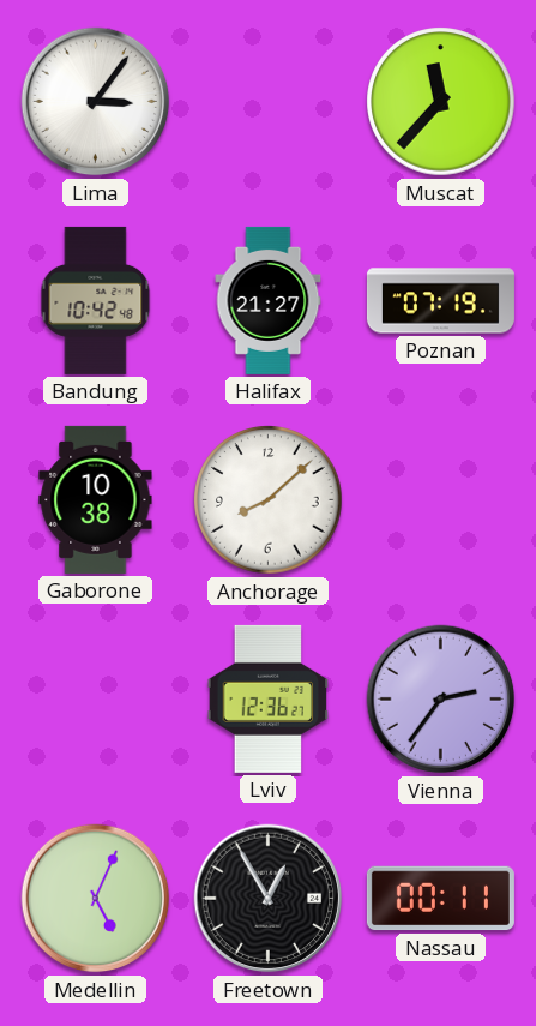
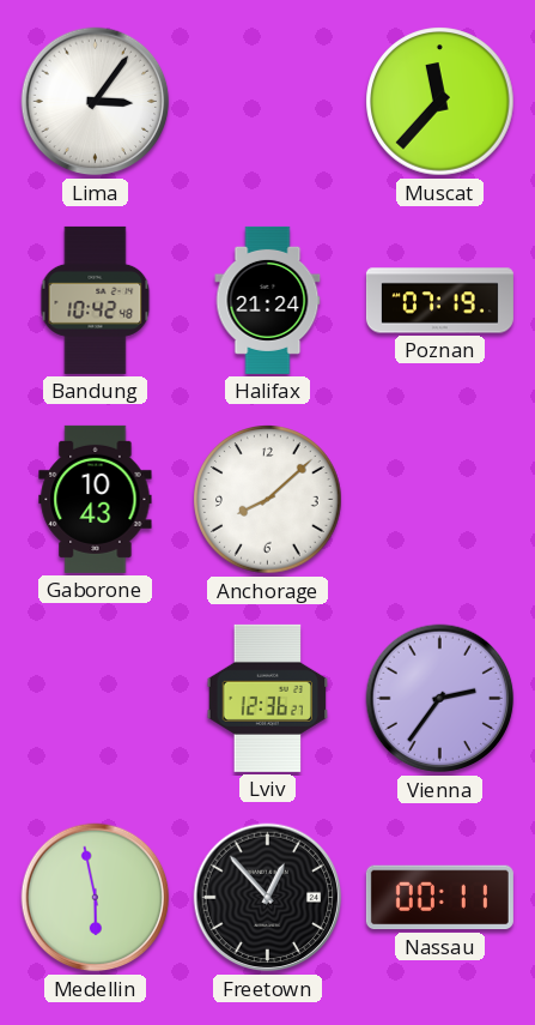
Halifax: 21:27 -> 21:24 (268, 300)
Gaborone: 10:38 -> 10:43 (96, 499)
Medellin: 5:04 -> 5:58 (96, 898)
Freetown: 12:55 -> 12:53 (268, 898)
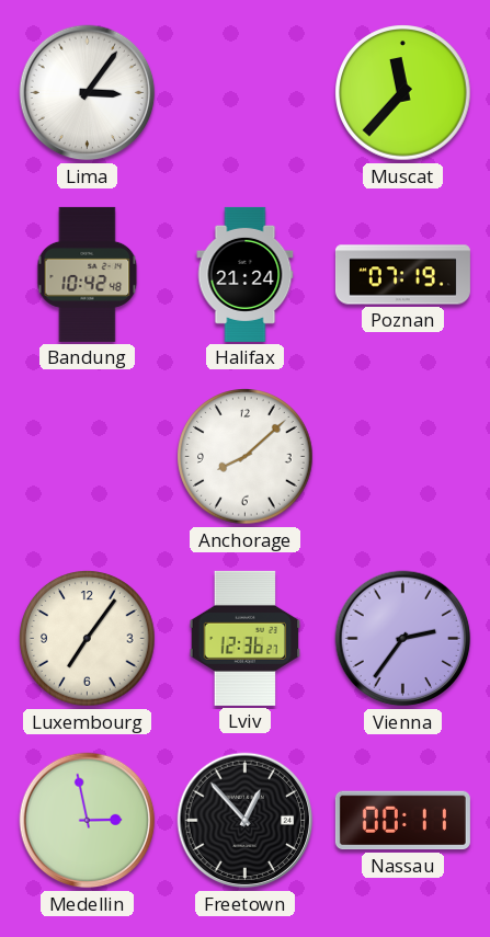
Gaborone: 10:43 -> none (96, 499)
Luxembourg: none -> 7:06 (88, 639)
Medellin: 5:58 -> 2:58 (88, 821)
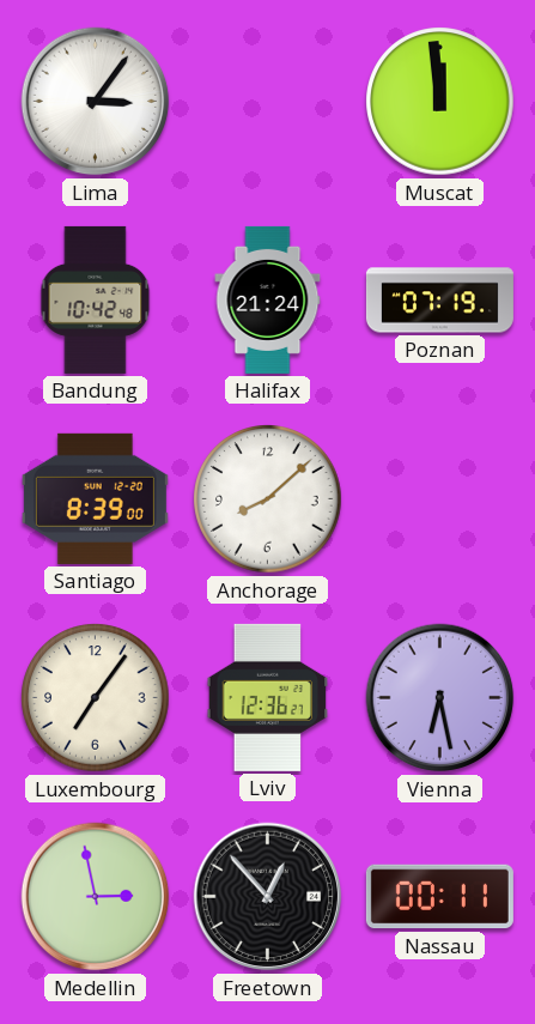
Muscat: 11:37 -> 11:59 (440, 102)
Santiago: none -> 8:39 (95, 498)
Vienna: 2:36 -> 6:28 (440, 698)
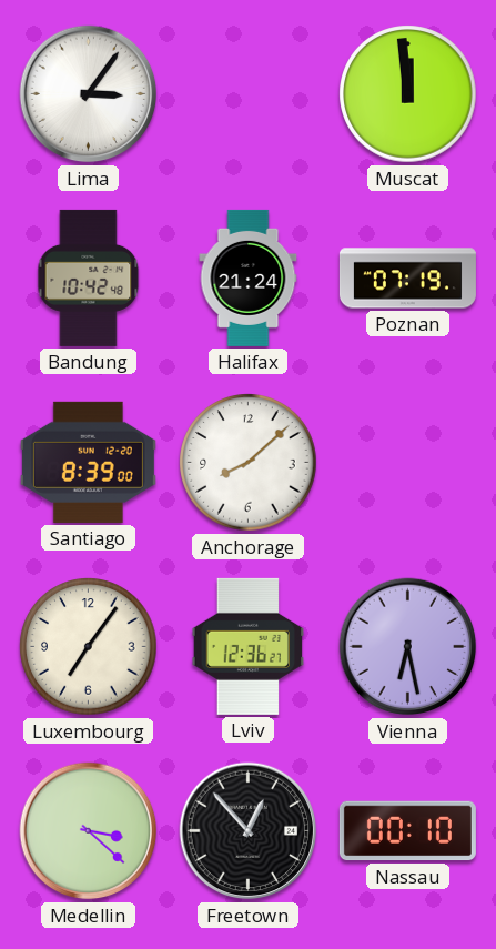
Medellin: 2:58 -> 3:22 (89, 831)
Nassau: 00:11 -> 00:10 (407, 831)
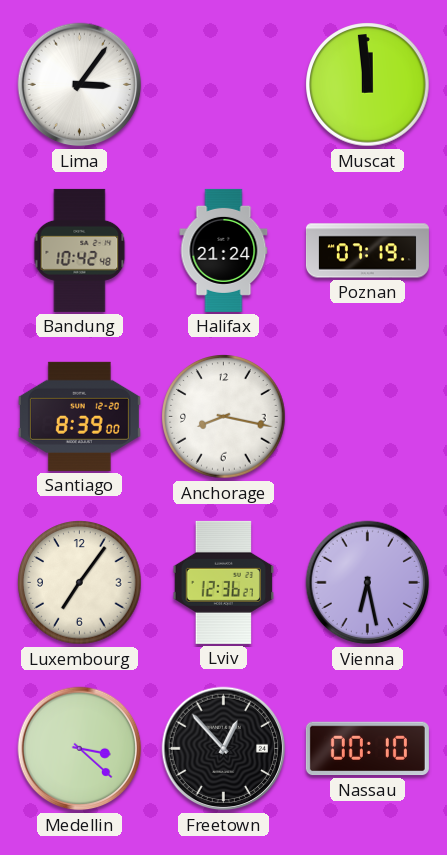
Anchorage: 8:08 -> 8:17 (224, 417)
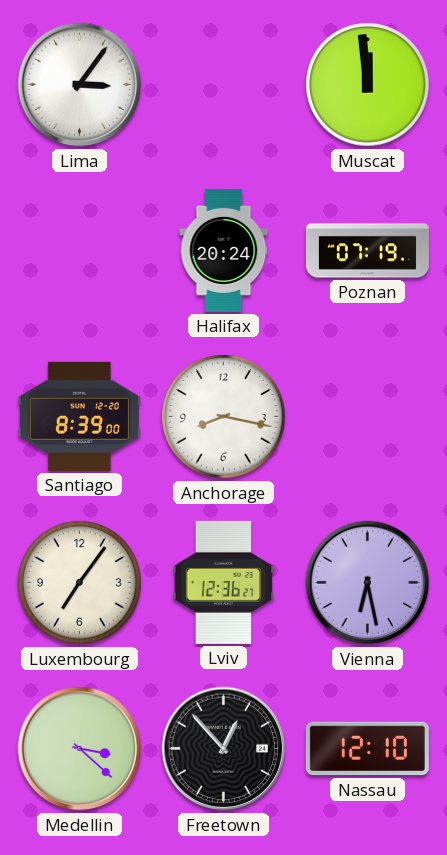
Bandung: 10:42 -> none (80, 250)
Halifax: 21:24 -> 20:24 (224, 250)
Nassau: 00:10 -> 12:10 (367, 749)
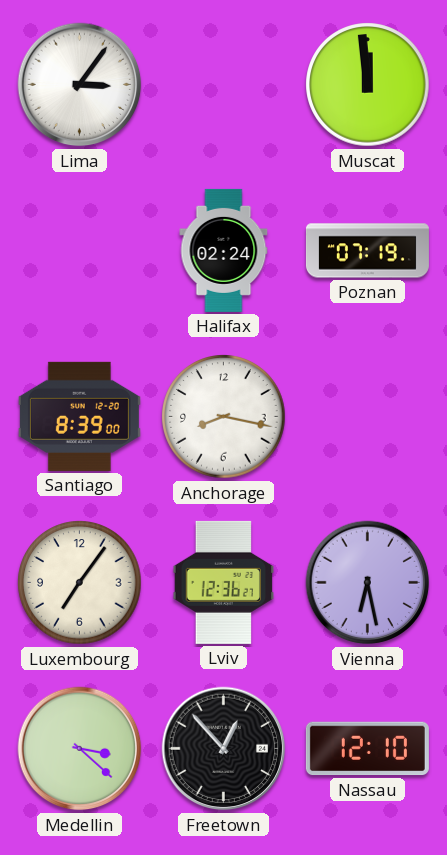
Halifax: 20:24 -> 02:24 (224, 250)
